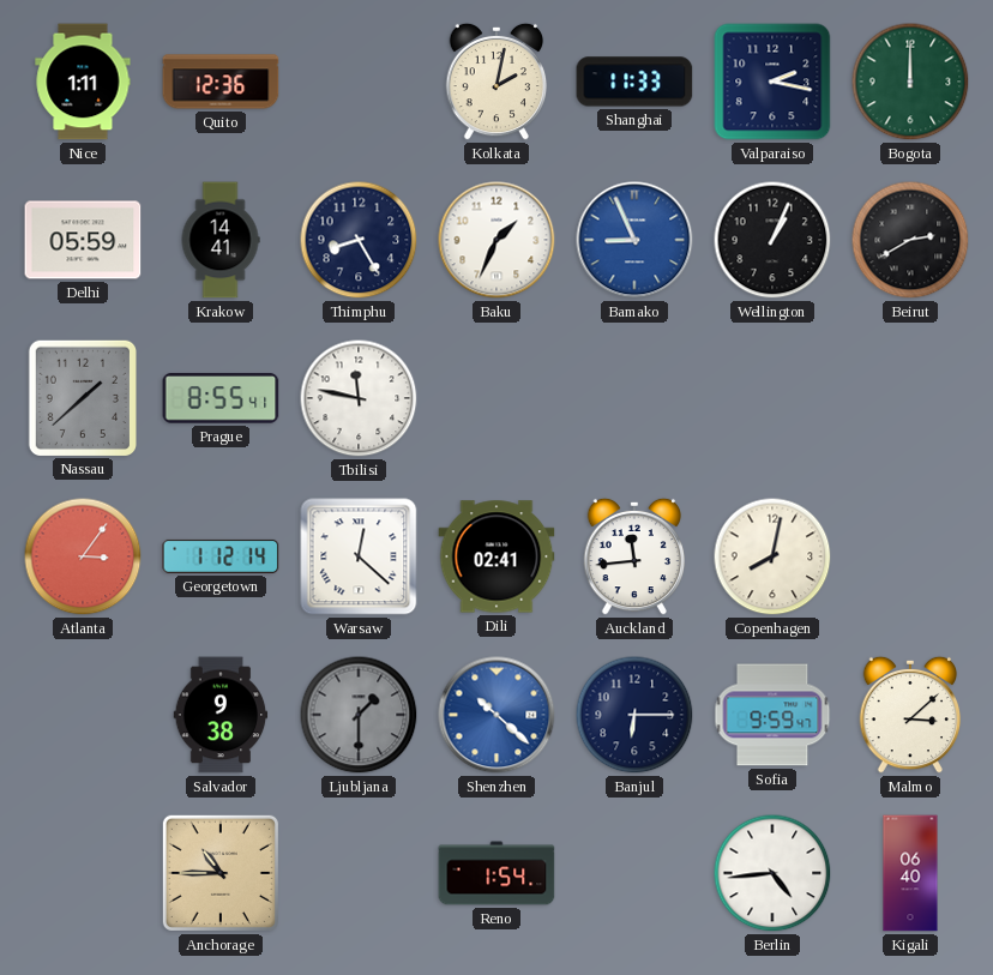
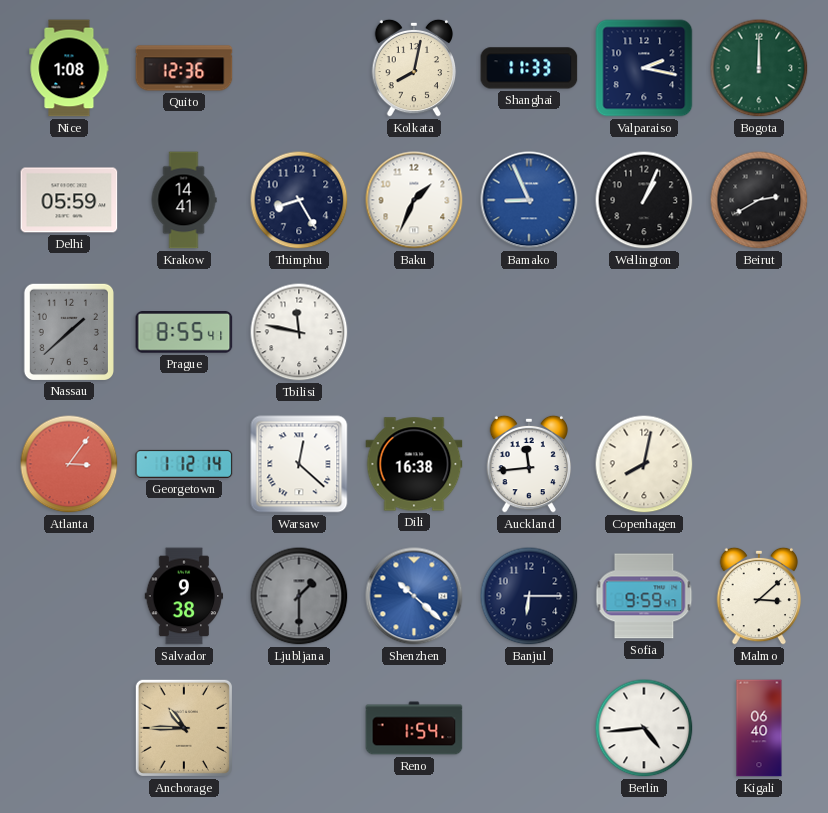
Nice: 1:11 -> 1:08 (69, 68)
Kolkata: 2:02 -> 8:02 (414, 68)
Dili: 02:41 -> 16:38 (414, 464)
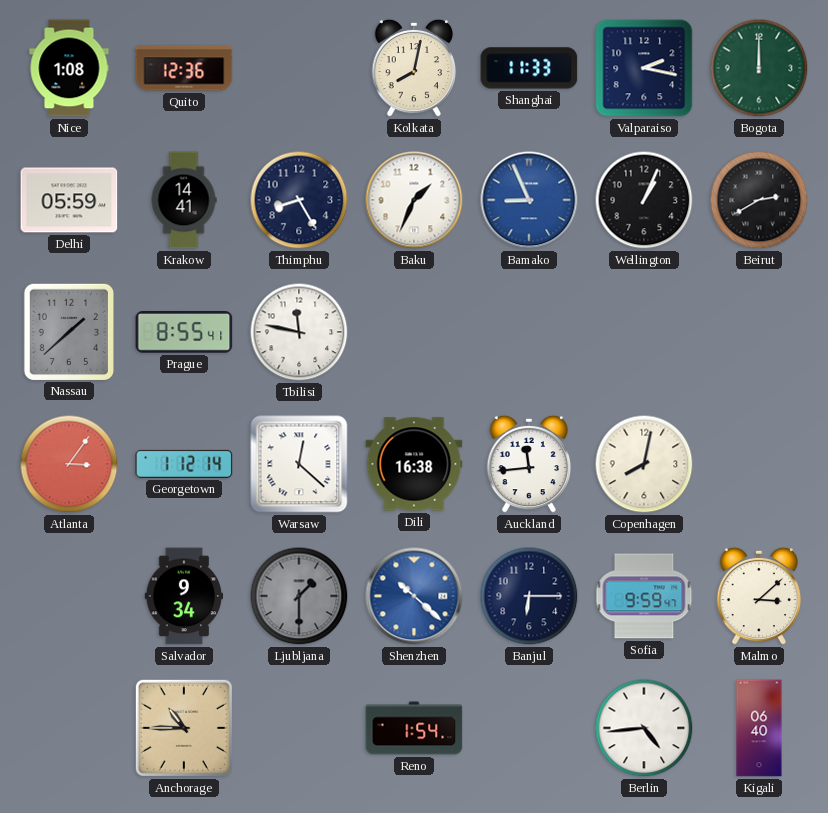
Salvador: 9:38 -> 9:34 (184, 596)
